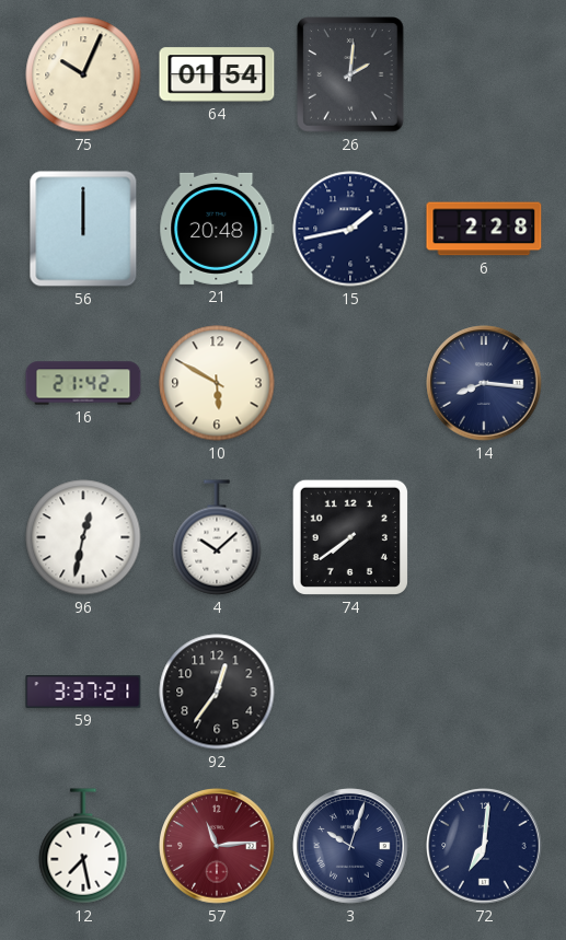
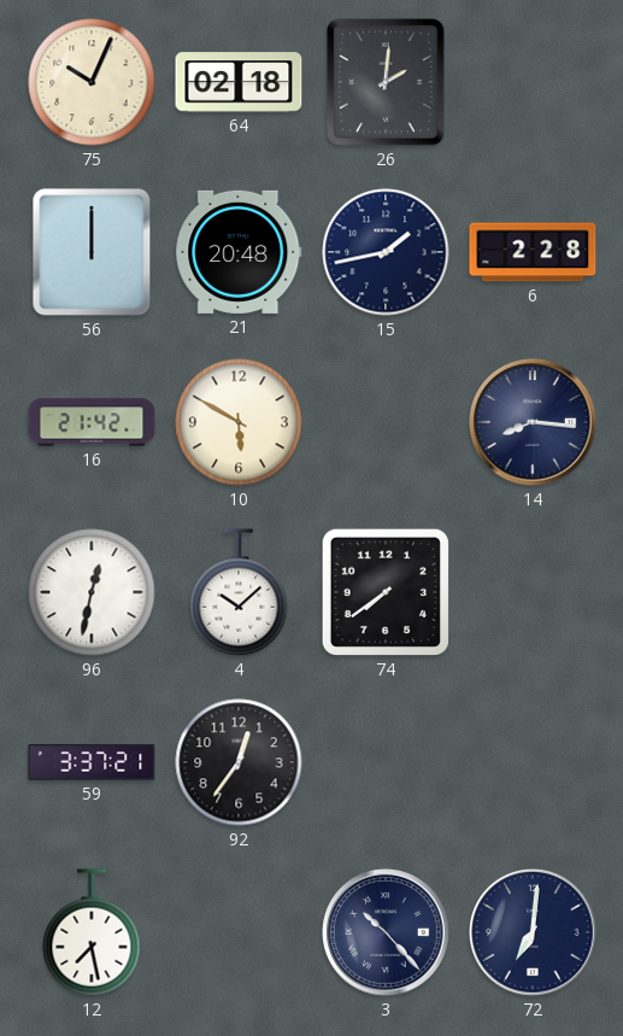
64: 01:54 -> 02:18 (239, 82)
57: 11:14 -> none (217, 846)
3: 10:03 -> 10:23 (386, 932)
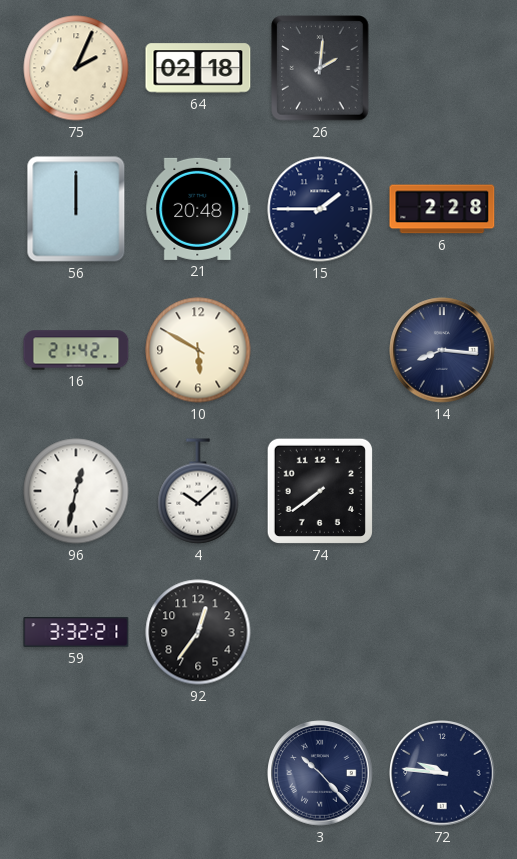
75: 10:04 -> 2:04 (76, 68)
15: 1:43 -> 1:45 (320, 209)
59: 3:37 -> 3:32 (76, 632)
12: 7:28 -> none (92, 932)
72: 7:01 -> 9:46 (442, 773)
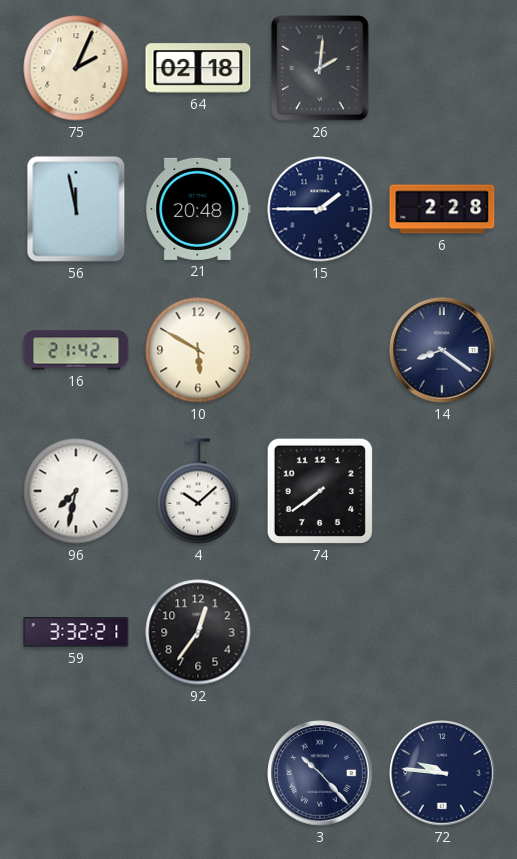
56: 12:00 -> 11:58 (76, 209)
14: 8:16 -> 8:21 (442, 350)
96: 12:32 -> 7:32 (76, 491)
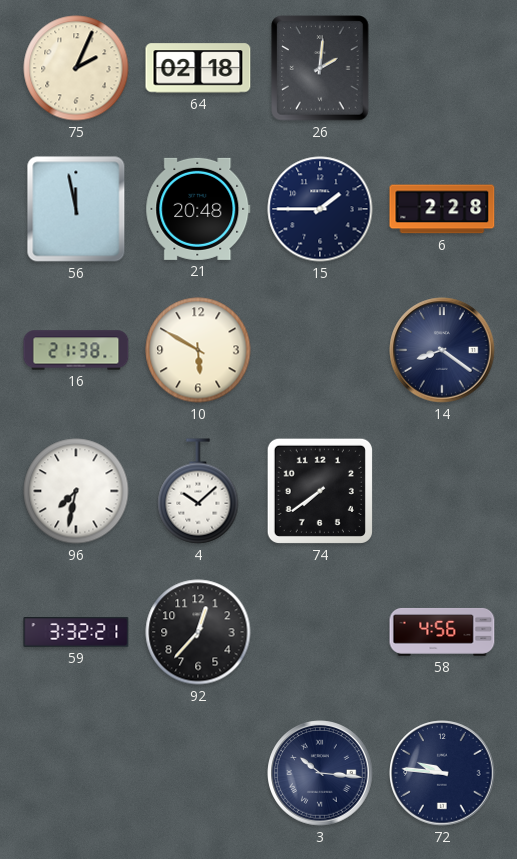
16: 21:42 -> 21:38 (76, 350)
92: 12:36 -> 12:37 (198, 632)
58: none -> 4:56 (442, 632)
3: 10:23 -> 10:16 (320, 773)
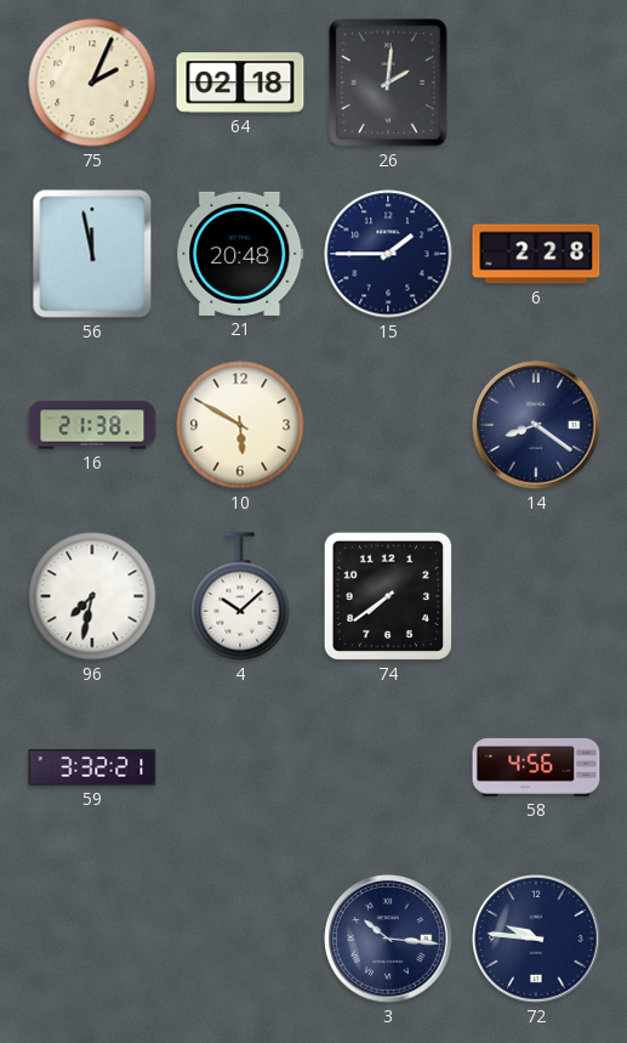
92: 12:37 -> none (198, 632)
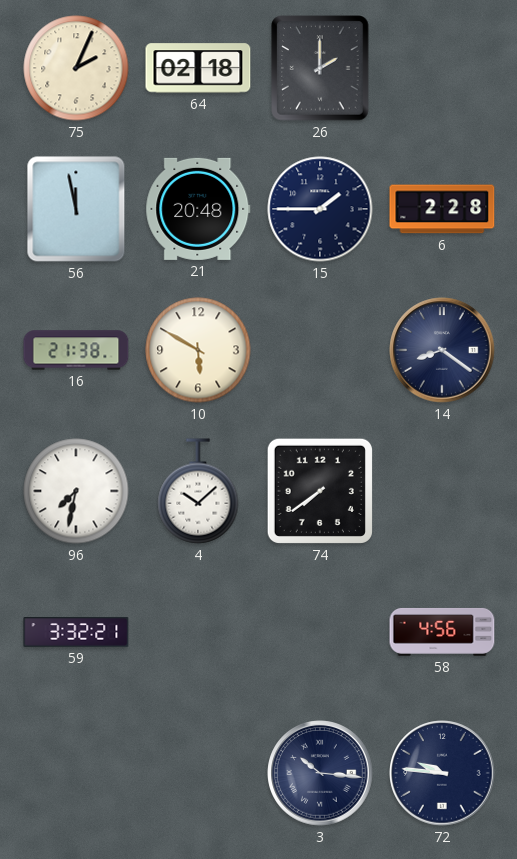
26: 2:01 -> 2:00 (320, 68)
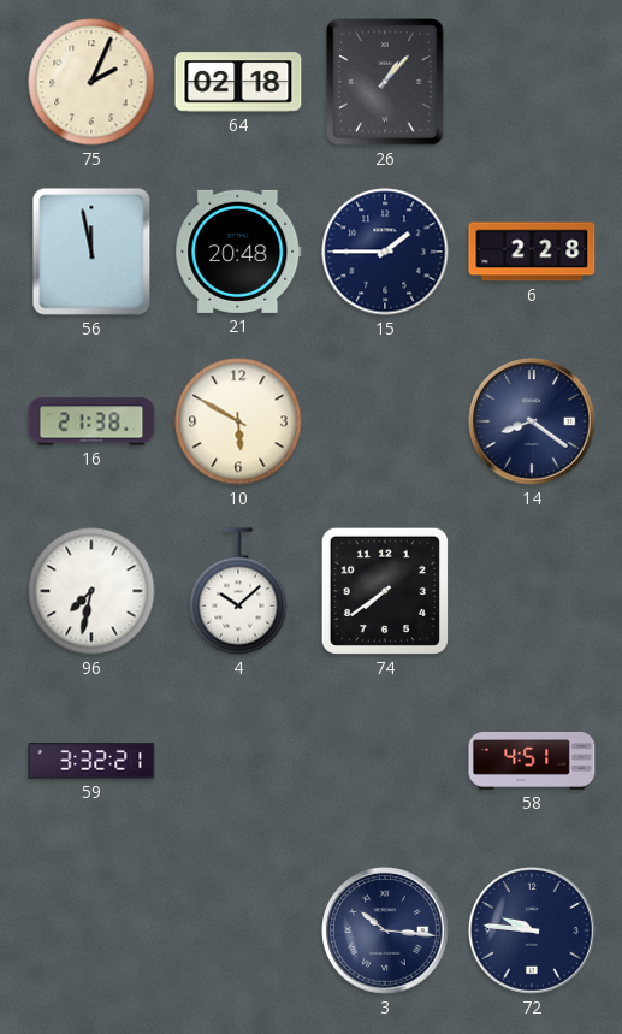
26: 2:00 -> 1:07 (385, 82)
58: 4:56 -> 4:51 (532, 761)
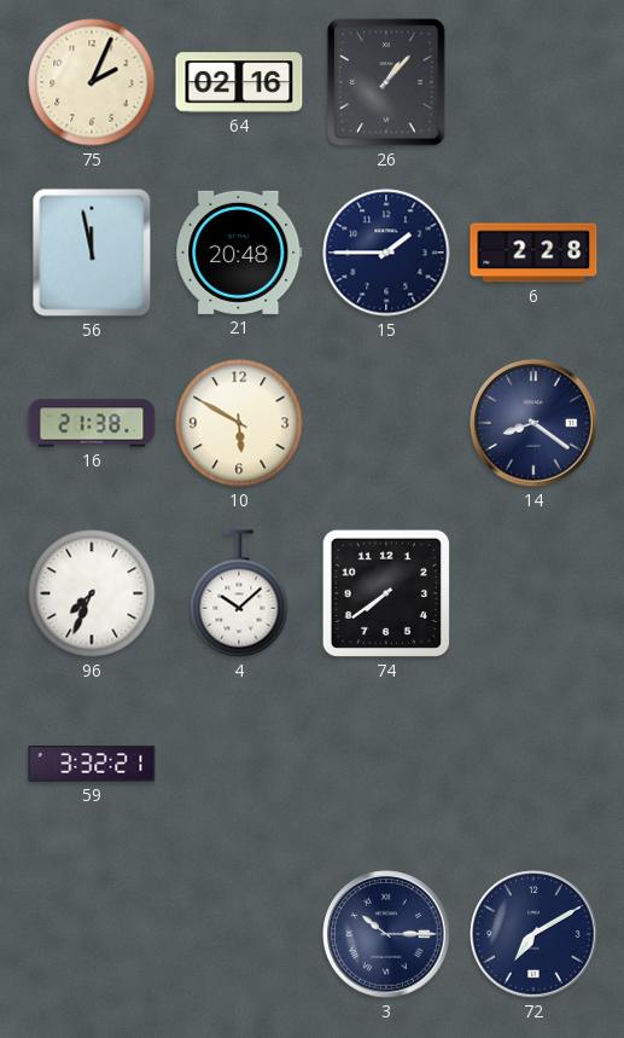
64: 02:18 -> 02:16 (239, 82)
96: 7:32 -> 7:34 (92, 593)
58: 4:51 -> none (532, 761)
3: 10:16 -> 10:15 (386, 934)
72: 9:46 -> 7:10 (533, 934)
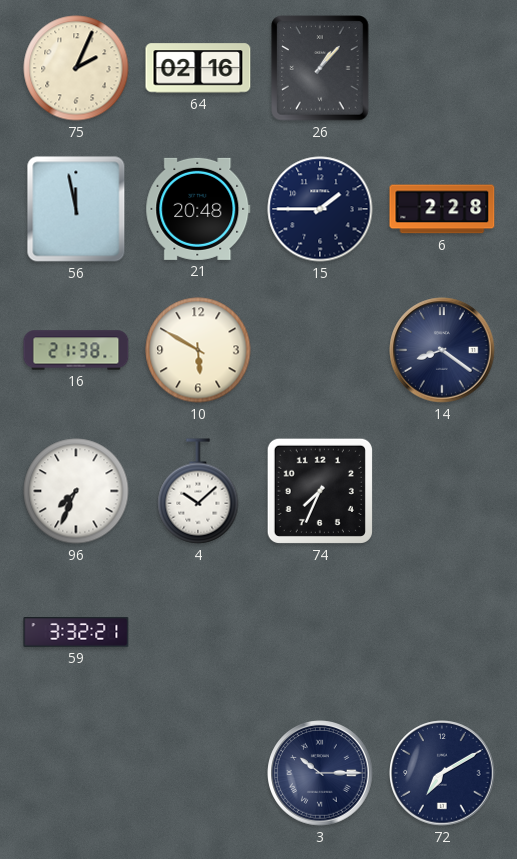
74: 7:39 -> 7:34 (320, 491)
